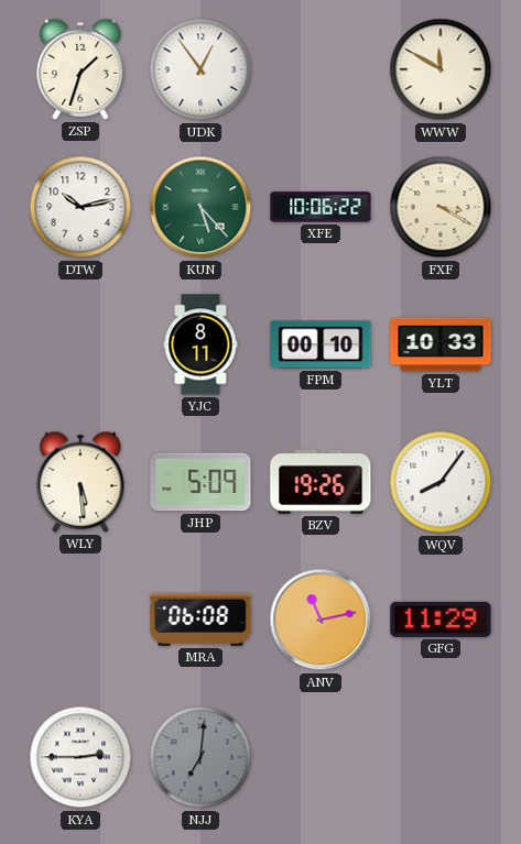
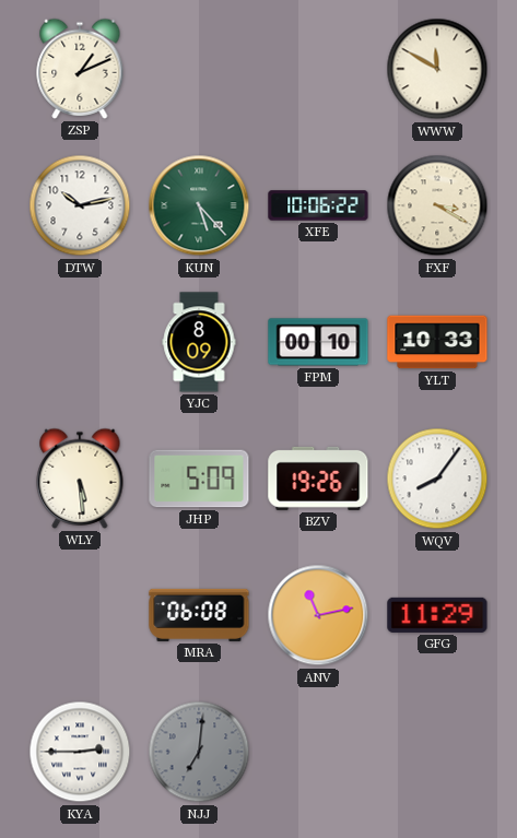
ZSP: 1:33 -> 1:11 (80, 69)
UDK: 12:54 -> none (200, 69)
YJC: 8:11 -> 8:09 (199, 342)
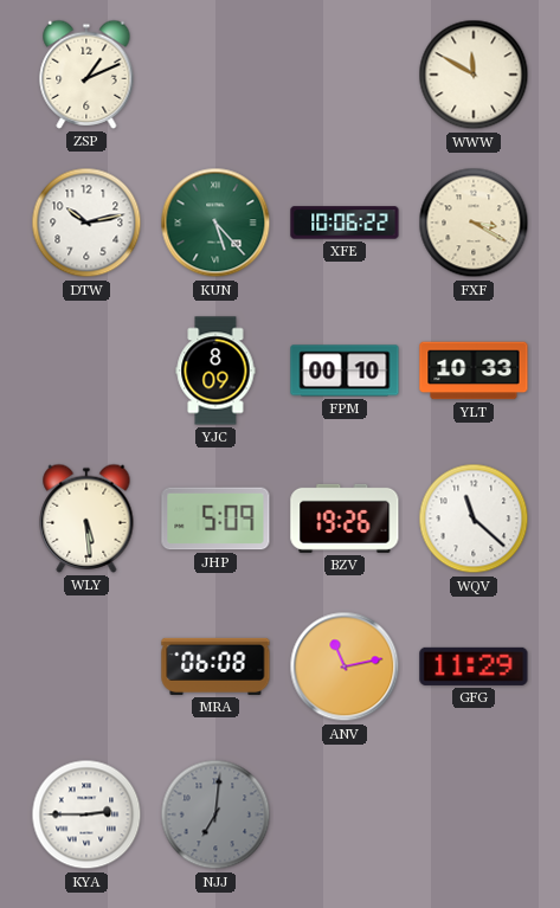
WQV: 8:06 -> 11:22 (474, 519)
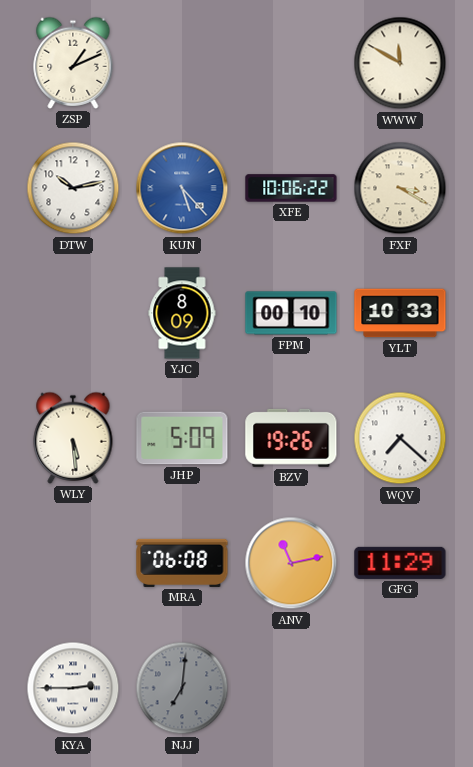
KUN dial: green -> blue (182, 188)
WQV: 11:22 -> 7:22 (400, 438)
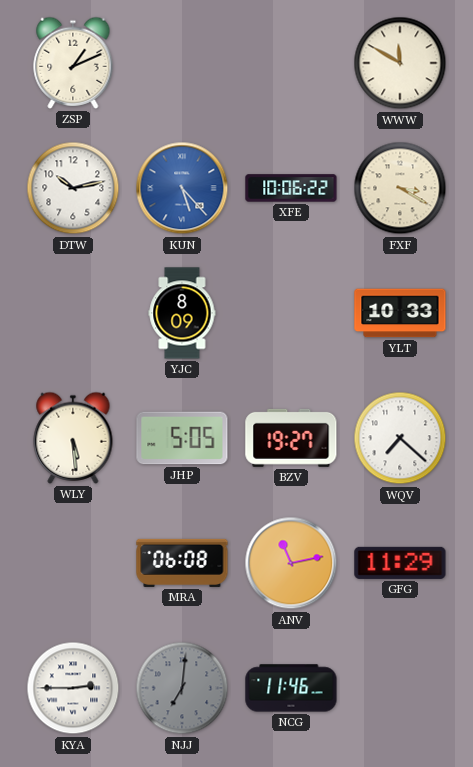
FPM: 00:10 -> none (291, 313)
JHP: 5:09 -> 5:05 (182, 438)
BZV: 19:26 -> 19:27 (291, 438)
NCG: none -> 11:46 (291, 688)
